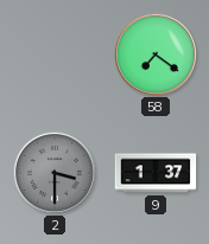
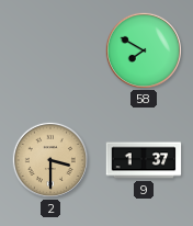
58: 7:21 -> 7:50 (143, 49)
2 dial: grey -> champagne (49, 159)
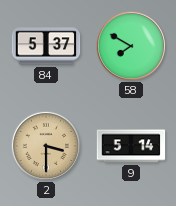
84: none -> 5:37 (46, 46)
9: 1:37 -> 5:14 (131, 146)
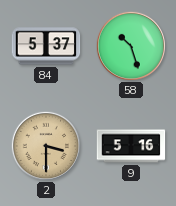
58: 7:50 -> 10:27 (130, 45)
9: 5:14 -> 5:16 (131, 146)
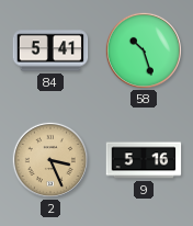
84: 5:37 -> 5:41 (50, 50)
2: 3:30 -> 3:26 (49, 159)
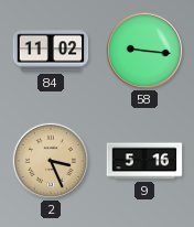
84: 5:41 -> 11:02 (51, 51)
58: 10:27 -> 9:16 (143, 50)
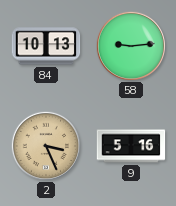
84: 11:02 -> 10:13 (46, 46)
58: 9:16 -> 9:14 (130, 45)
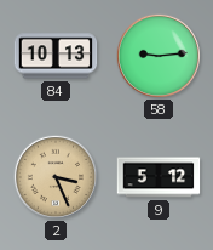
9: 5:16 -> 5:12 (159, 177)
